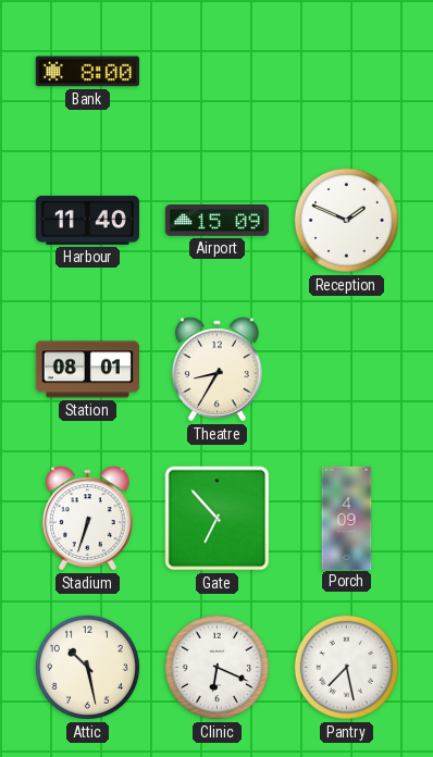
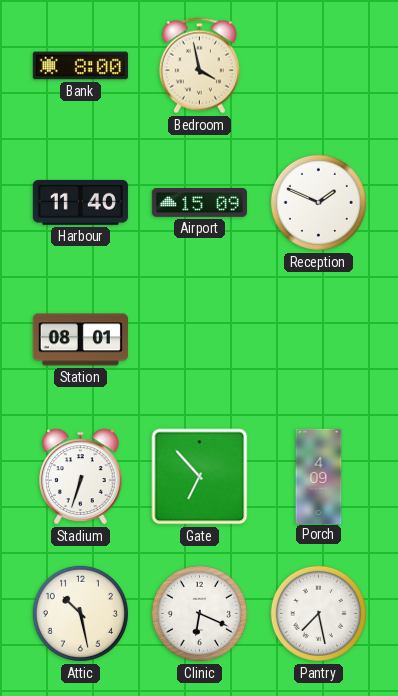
Bedroom: none -> 3:58 (199, 66)
Theatre: 8:35 -> none (218, 370)
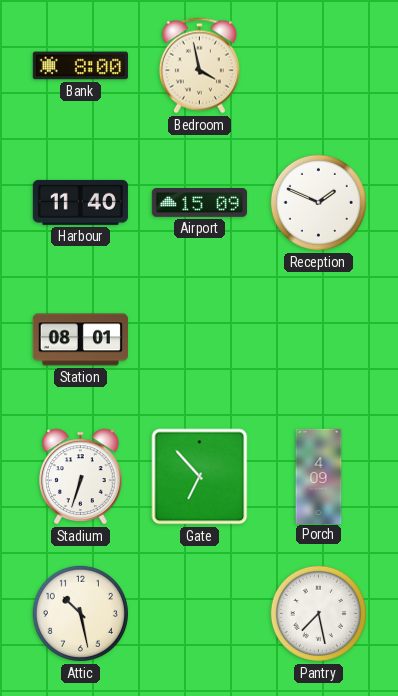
Clinic: 6:19 -> none (199, 613)
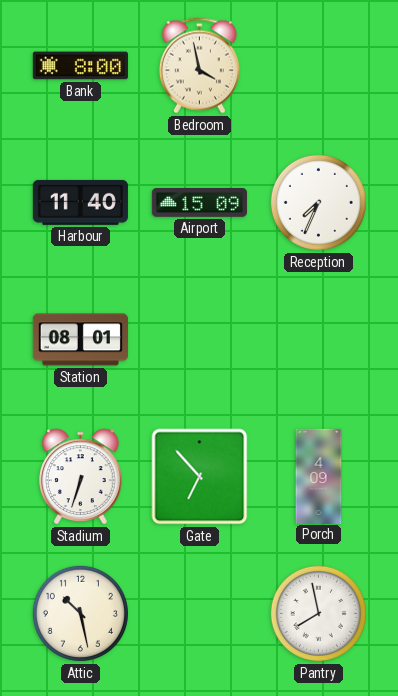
Reception: 1:49 -> 7:34 (318, 202)
Pantry: 7:28 -> 7:58 (318, 613)
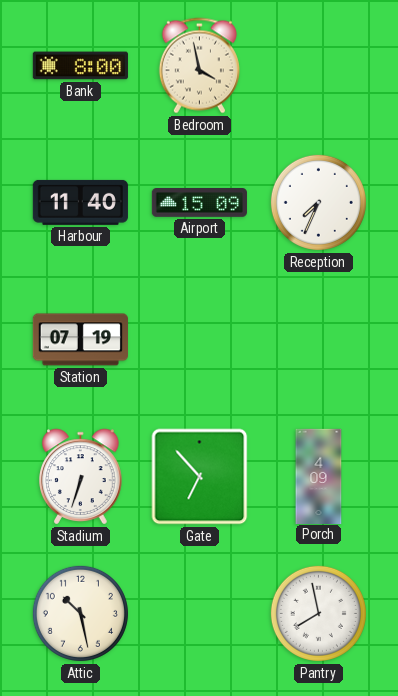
Station: 08:01 -> 07:19 (80, 340)
